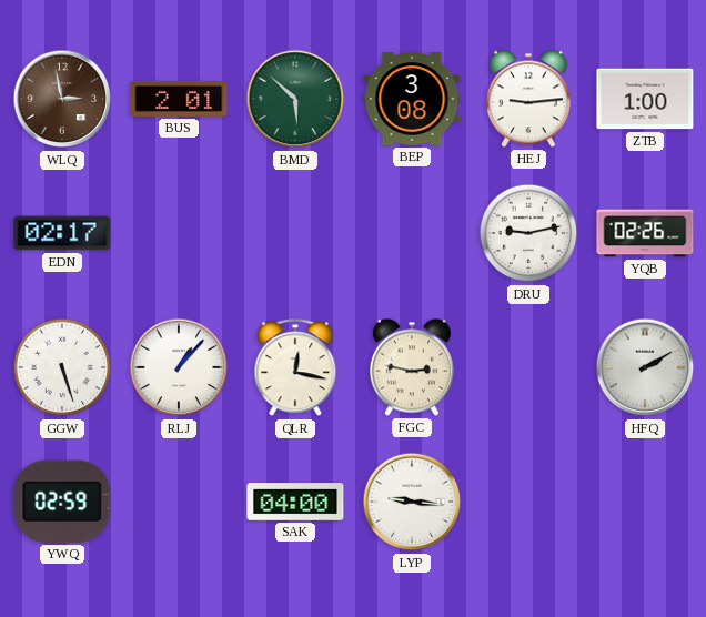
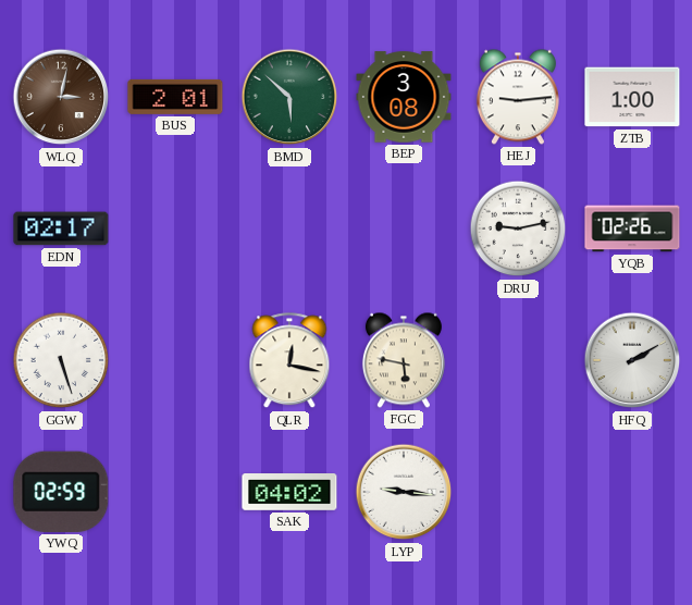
WLQ: 2:58 -> 3:02 (61, 97)
RLJ: 1:07 -> none (179, 367)
FGC: 2:47 -> 5:47 (404, 360)
SAK: 04:00 -> 04:02 (289, 493)
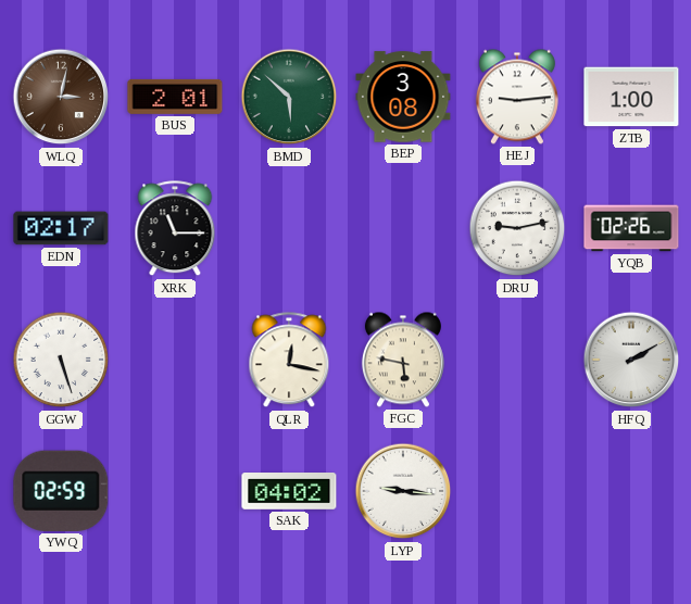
XRK: none -> 11:15 (175, 229)
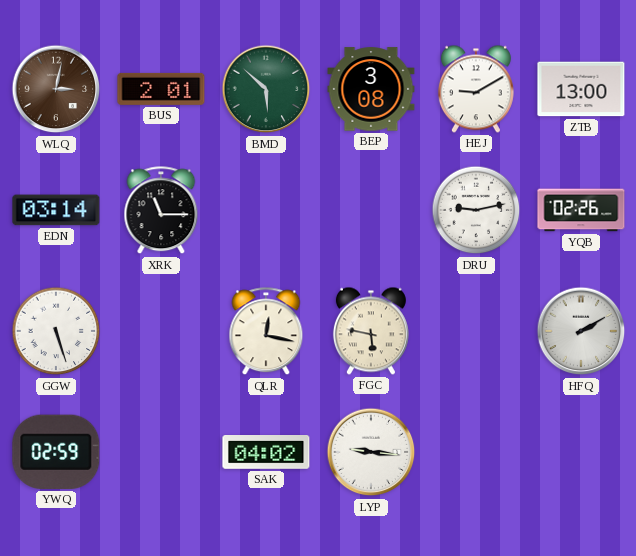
HEJ: 9:14 -> 9:10 (476, 89)
ZTB: 1:00 -> 13:00 (581, 89)
EDN: 02:17 -> 03:14 (56, 210)
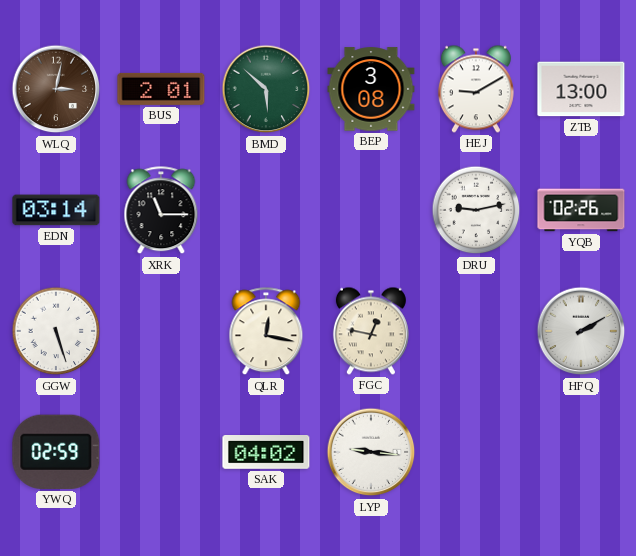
FGC: 5:47 -> 12:47 (371, 331)
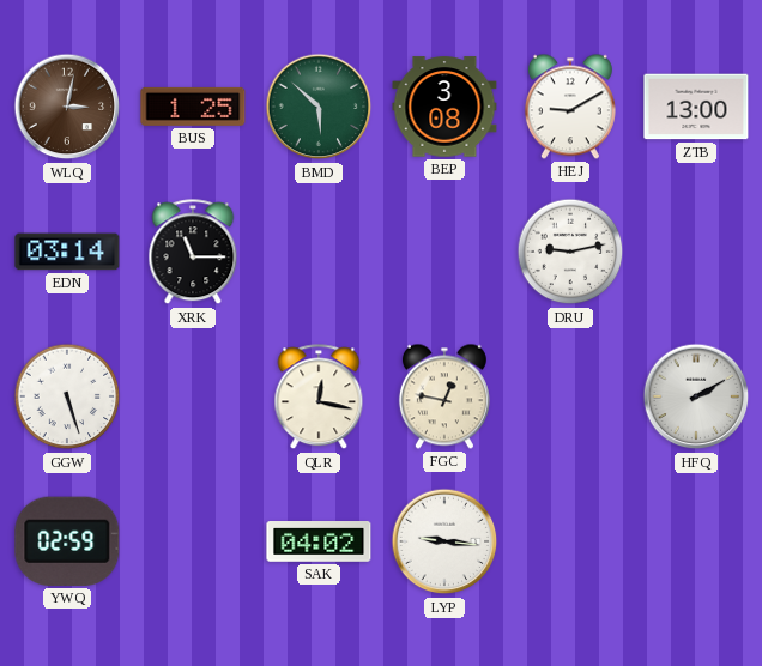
BUS: 2:01 -> 1:25 (193, 107)
YQB: 02:26 -> none (581, 210)
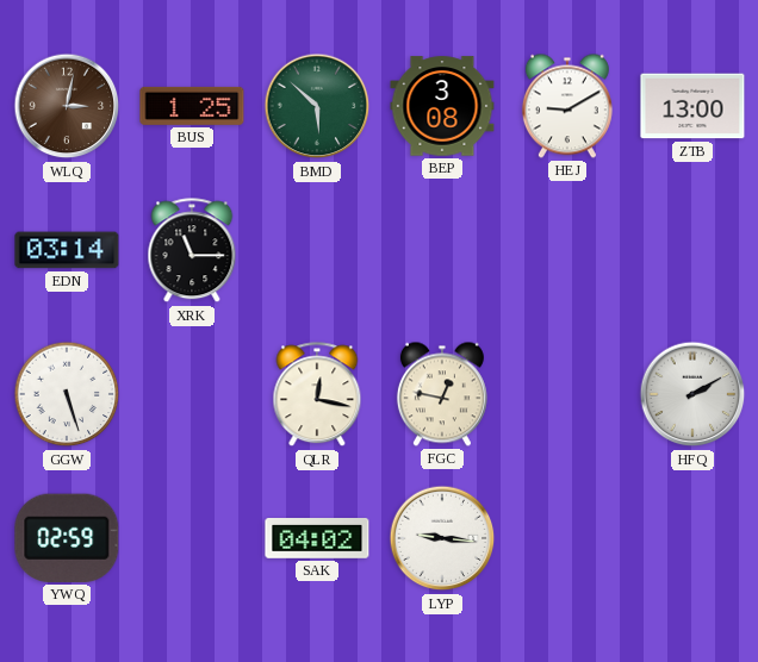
DRU: 9:13 -> none (570, 252)
